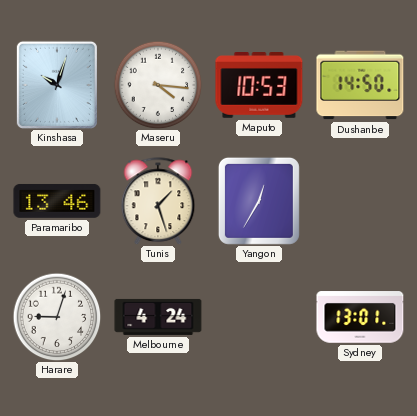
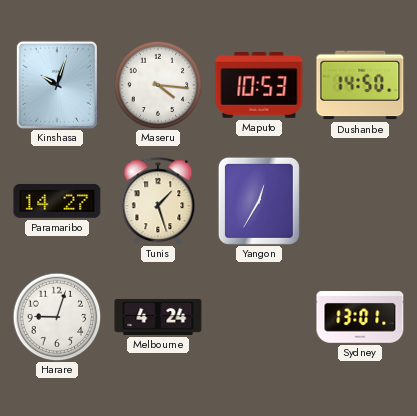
Paramaribo: 13:46 -> 14:27 (57, 201)
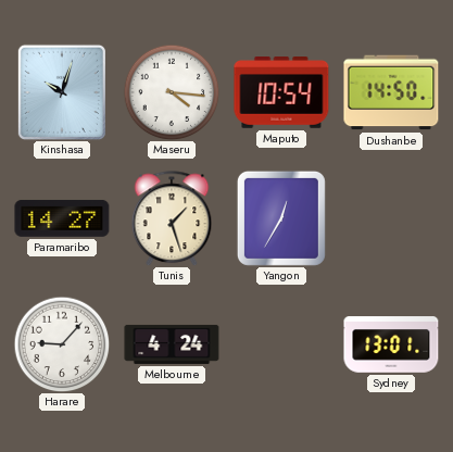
Maputo: 10:53 -> 10:54 (281, 93)
Harare: 9:03 -> 9:07 (62, 344)
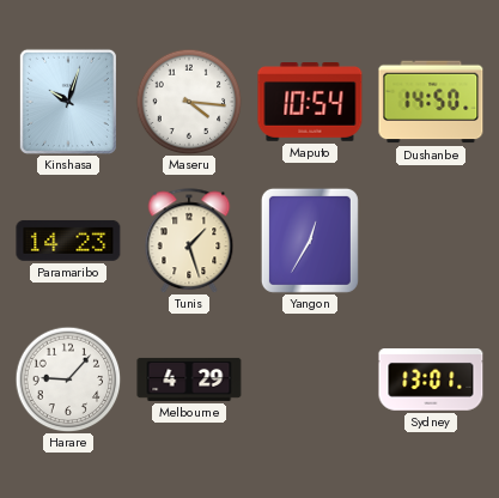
Paramaribo: 14:27 -> 14:23 (68, 241)
Melbourne: 4:24 -> 4:29 (189, 379)
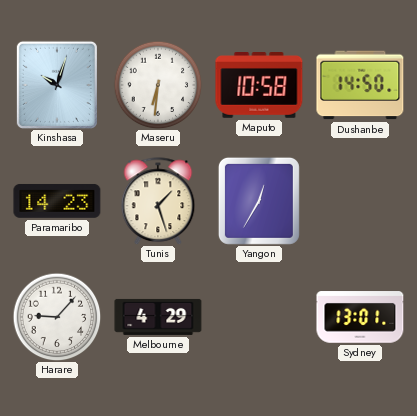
Maseru: 4:16 -> 6:31 (158, 85)
Maputo: 10:54 -> 10:58 (259, 86)
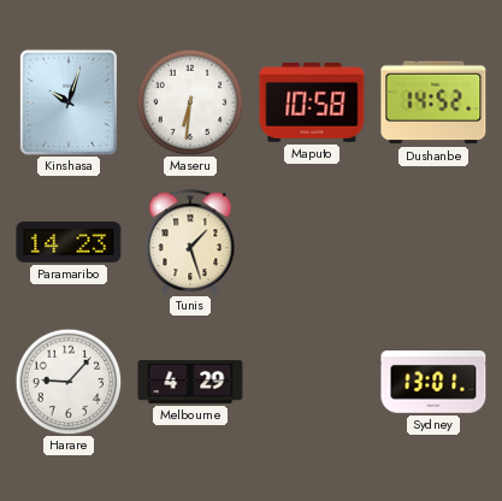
Dushanbe: 14:50 -> 14:52 (433, 102)
Yangon: 12:35 -> none (259, 201)
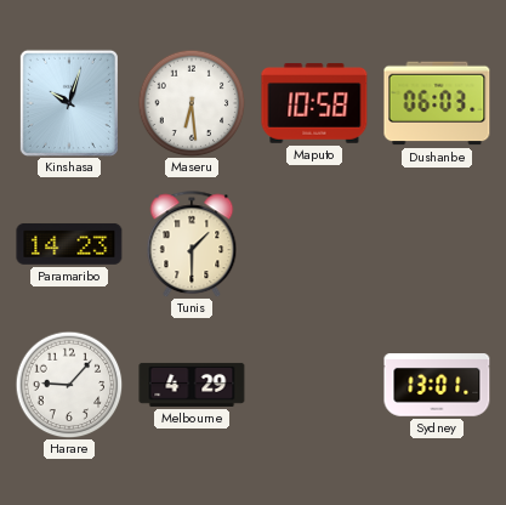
Maseru: 6:31 -> 6:29 (192, 103)
Dushanbe: 14:52 -> 06:03 (437, 103)
Tunis: 1:27 -> 1:30 (192, 244)
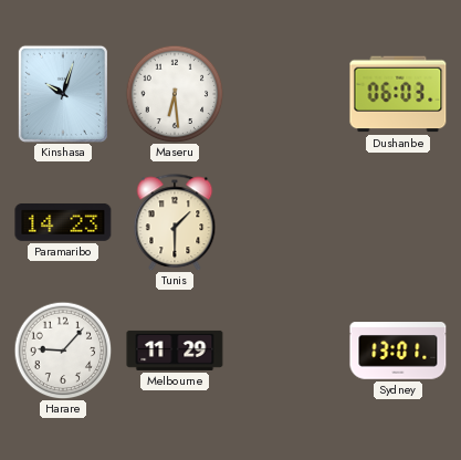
Maputo: 10:58 -> none (314, 104)
Melbourne: 4:29 -> 11:29 (175, 351)
